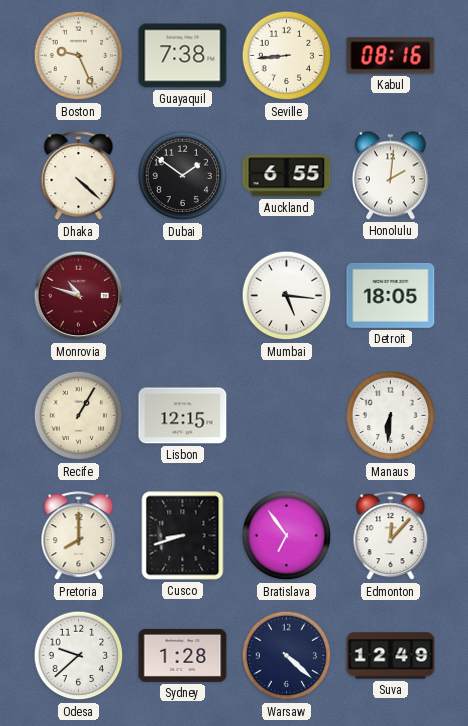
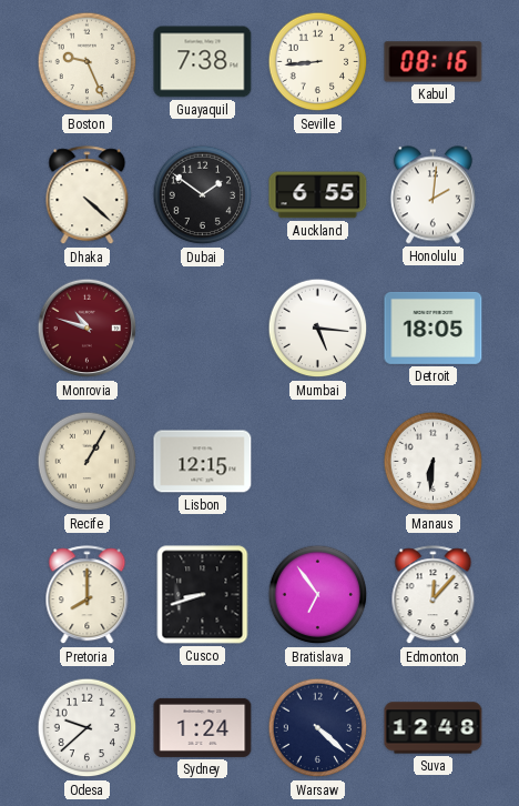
Sydney: 1:28 -> 1:24 (203, 727)
Suva: 12:49 -> 12:48 (434, 728)
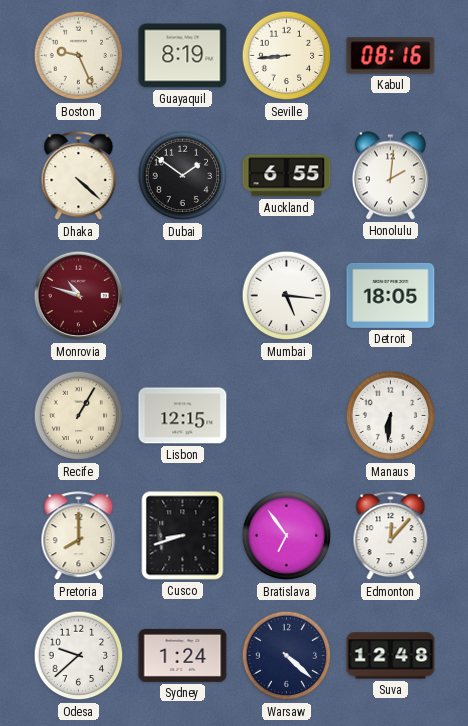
Guayaquil: 7:38 -> 8:19 (183, 56)
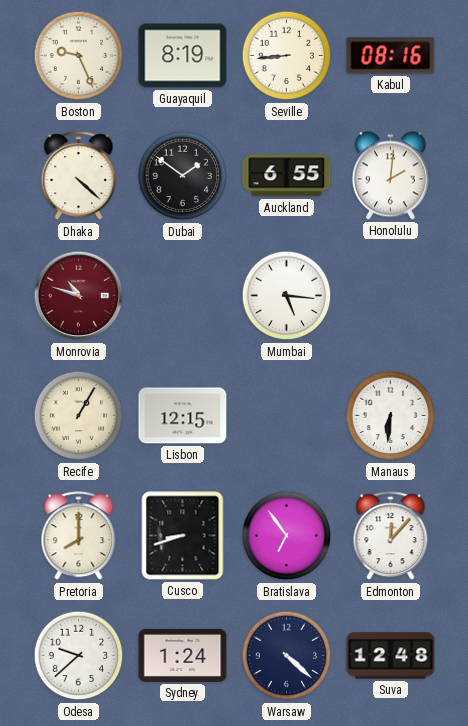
Detroit: 18:05 -> none (391, 295)
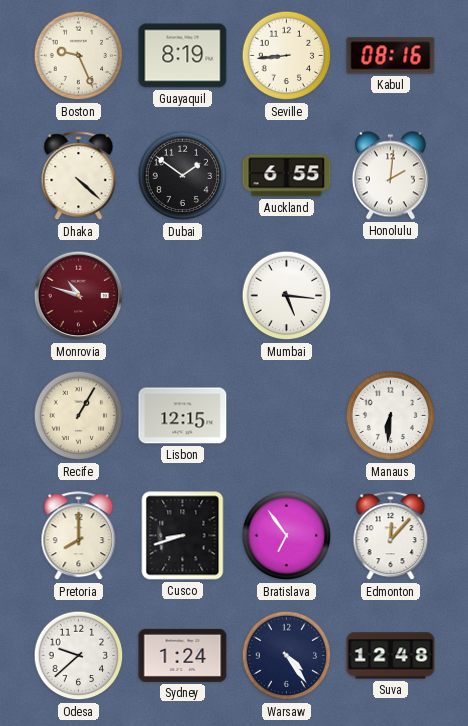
Warsaw: 4:22 -> 4:24 (287, 656)
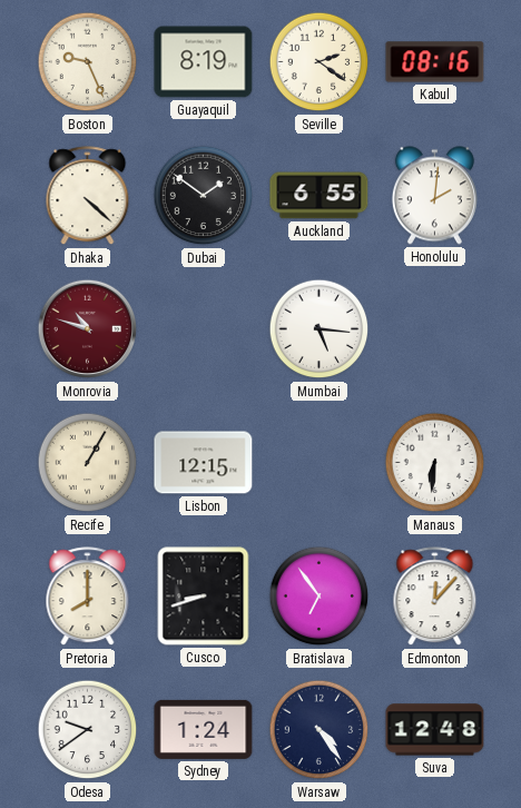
Seville: 8:44 -> 2:21 (320, 62)
Odesa: 9:38 -> 9:39 (88, 730)
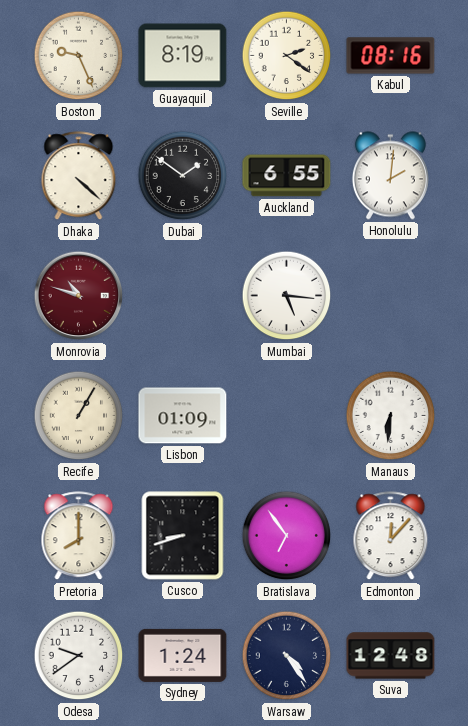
Lisbon: 12:15 -> 01:09 (183, 416)
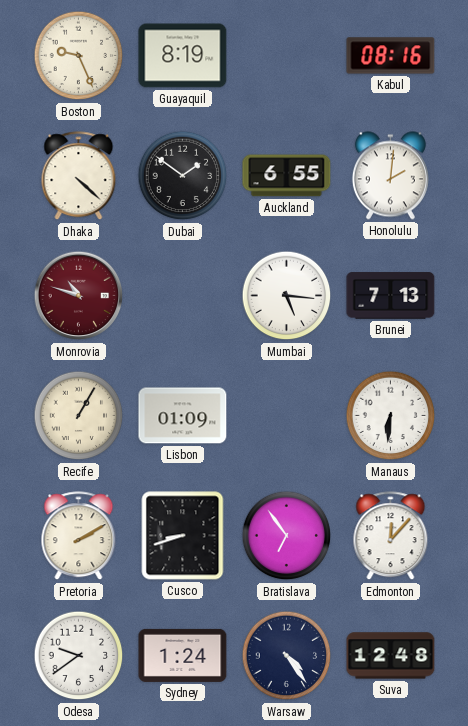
Seville: 2:21 -> none (287, 56)
Brunei: none -> 7:13 (391, 296)
Pretoria: 8:00 -> 2:10 (79, 536)
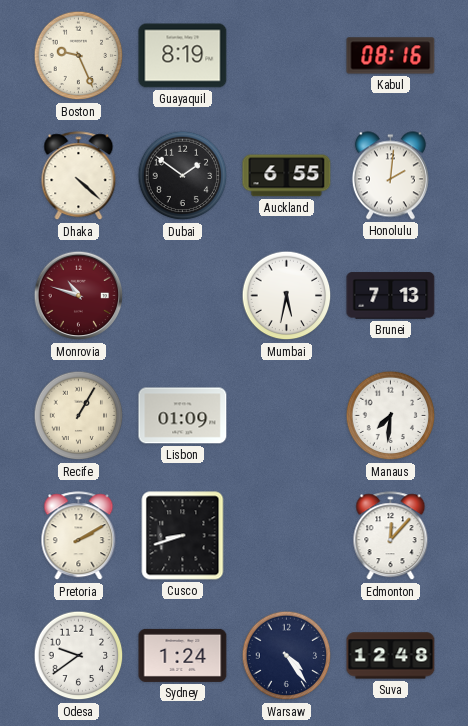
Mumbai: 5:16 -> 5:32 (287, 296)
Manaus: 6:31 -> 7:31 (391, 416)
Bratislava: 6:54 -> none (287, 536)
